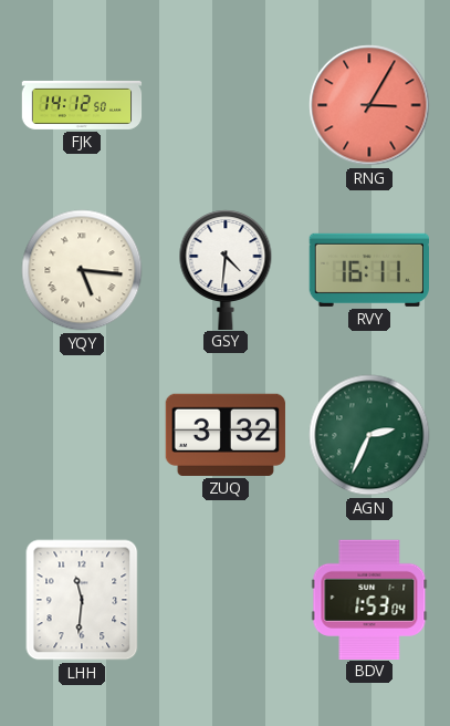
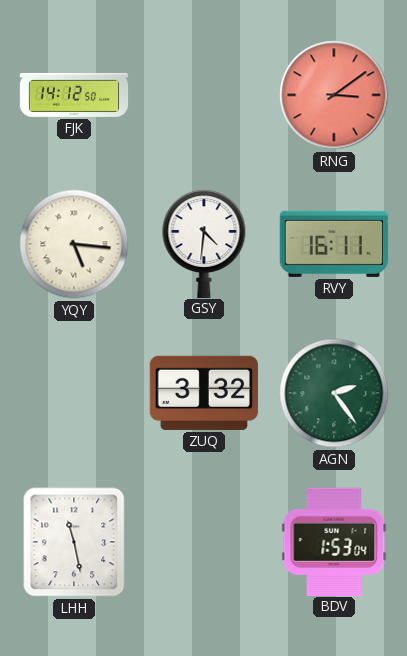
RNG: 3:05 -> 3:09 (334, 95)
AGN: 2:34 -> 2:24 (334, 393)
LHH: 11:31 -> 11:28 (74, 542)
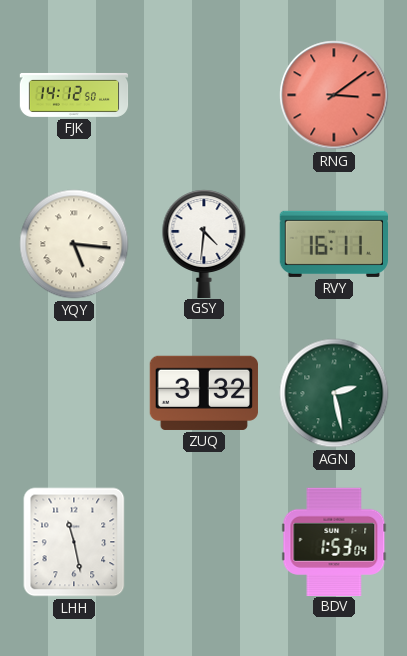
AGN: 2:24 -> 2:28 (334, 393)
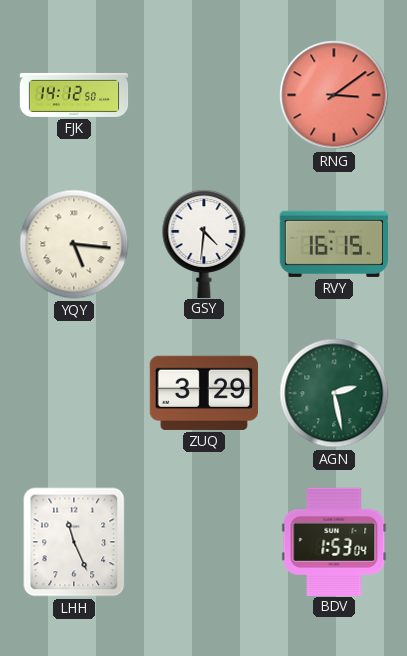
RVY: 16:11 -> 16:15 (333, 244)
ZUQ: 3:32 -> 3:29 (204, 393)
LHH: 11:28 -> 11:26 (74, 542)
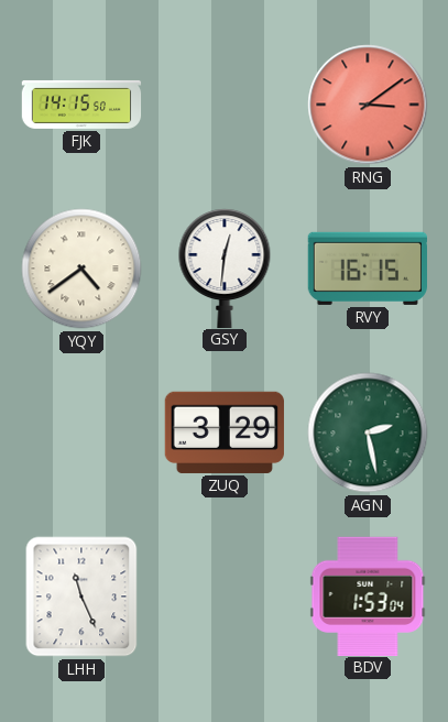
FJK: 14:12 -> 14:15 (81, 105)
YQY: 5:16 -> 4:39 (81, 269)
GSY: 4:31 -> 12:31 (225, 267)
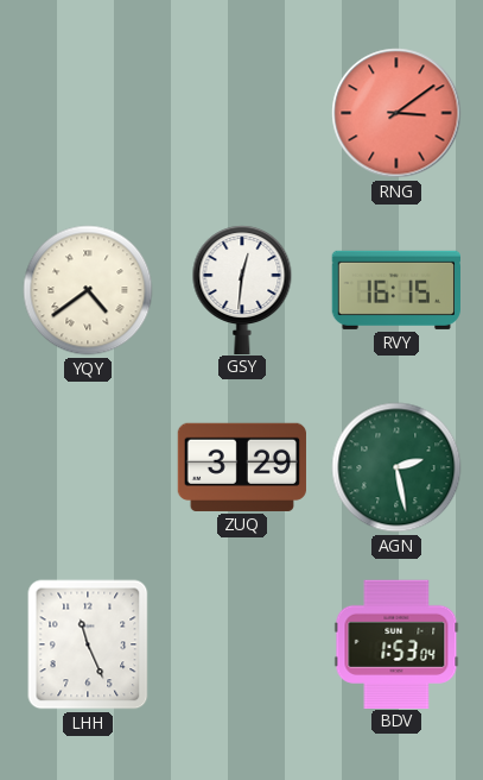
FJK: 14:15 -> none (81, 105)
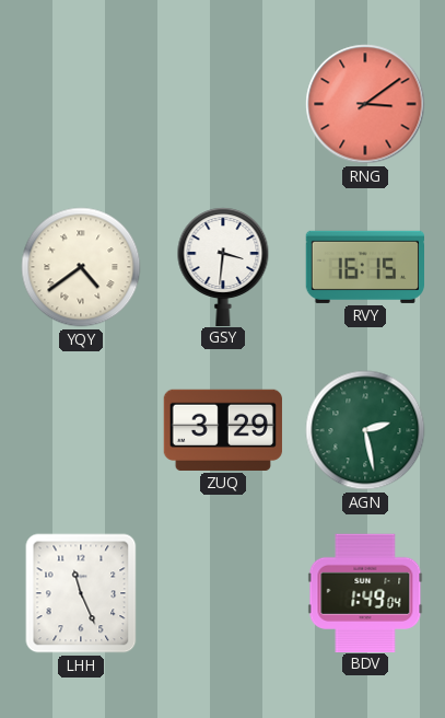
GSY: 12:31 -> 3:31 (223, 266)
BDV: 1:53 -> 1:49 (365, 592)
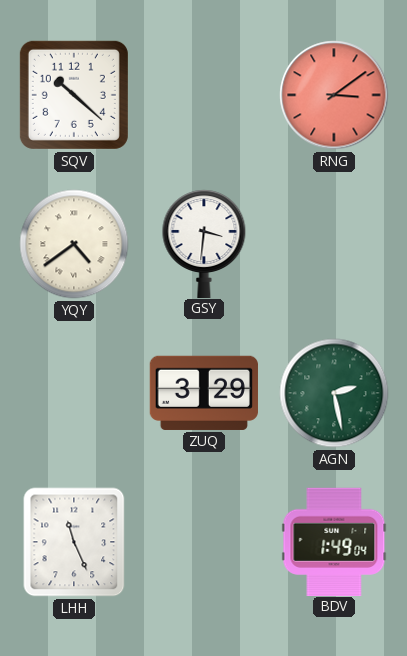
SQV: none -> 10:22 (74, 95)
RVY: 16:15 -> none (364, 267)
